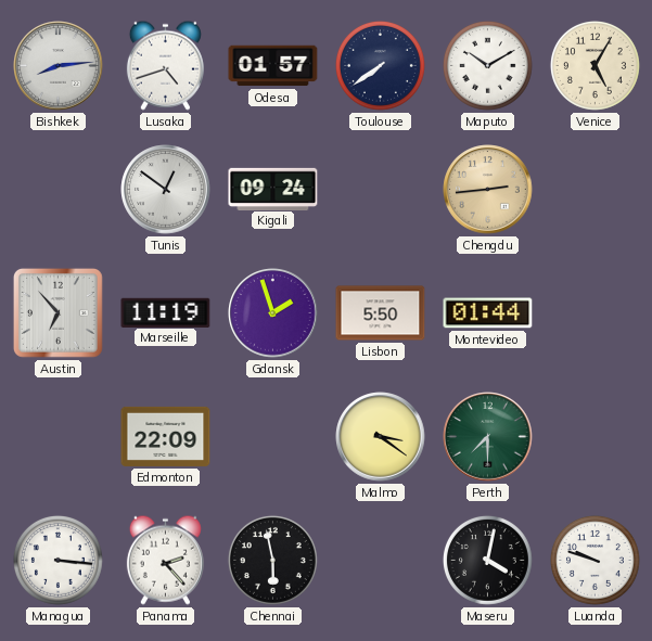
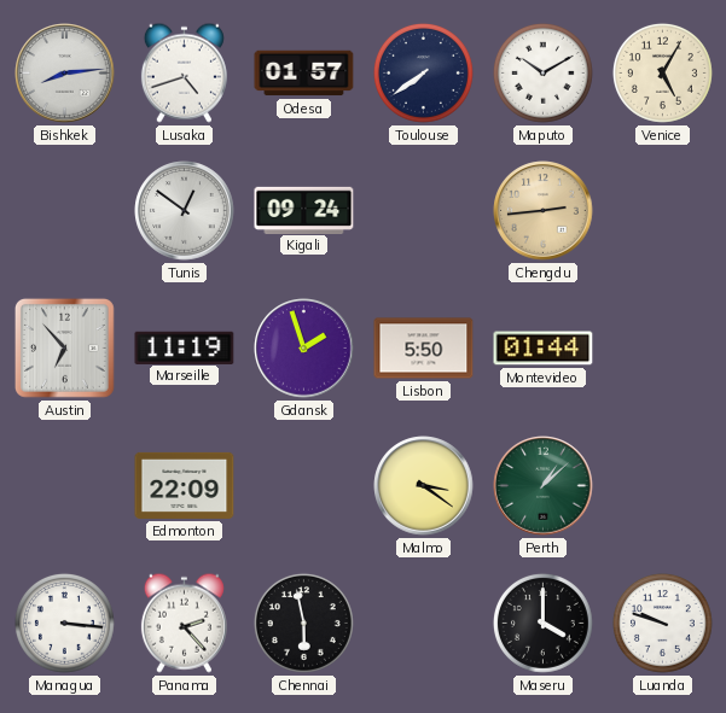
Perth: 7:30 -> 1:08 (544, 486)
Maseru: 4:02 -> 4:00 (542, 623)
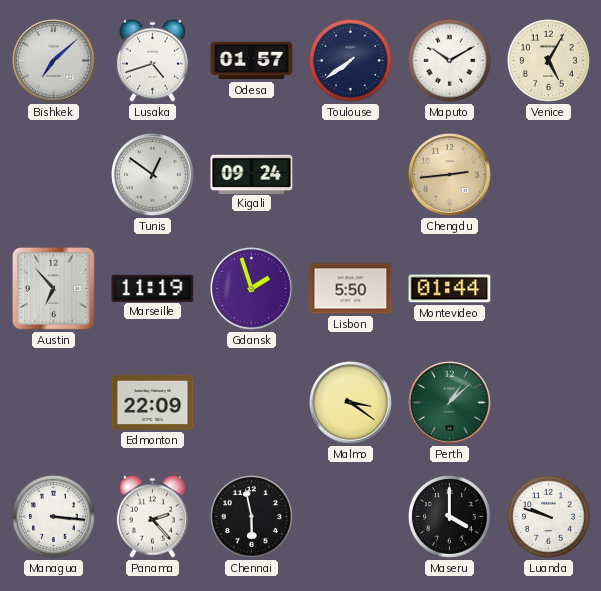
Bishkek: 8:14 -> 7:08 (54, 61)
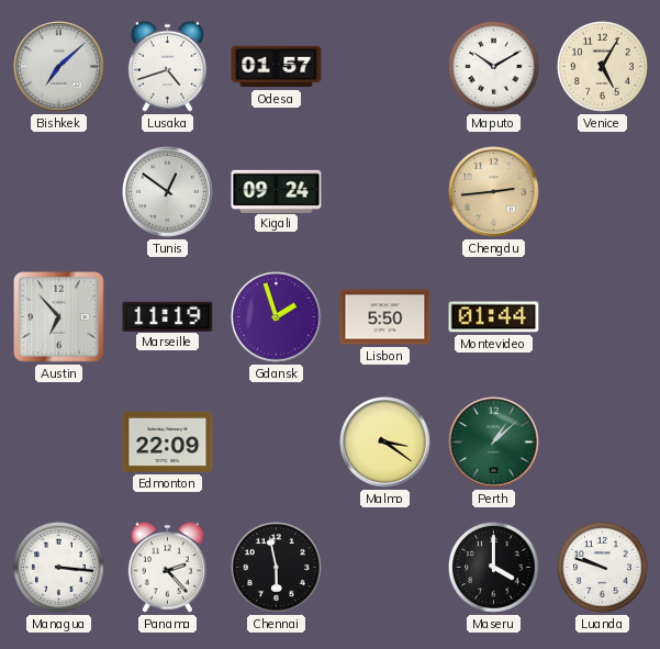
Toulouse: 7:39 -> none (350, 60)
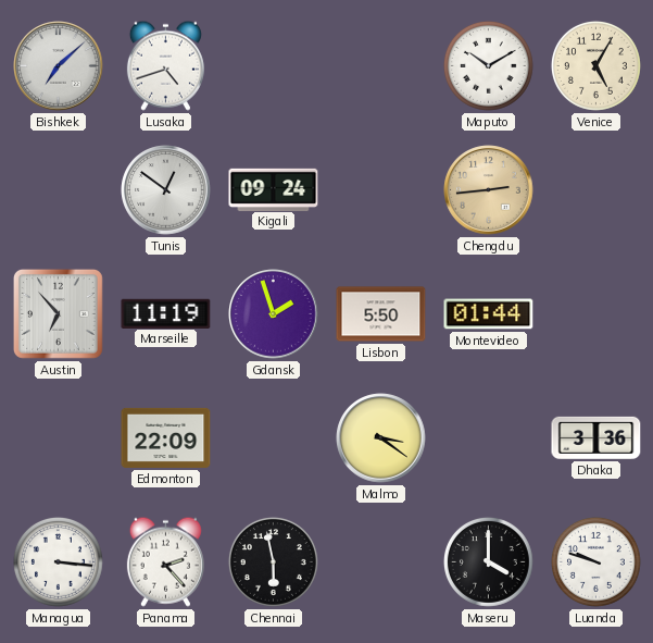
Odesa: 01:57 -> none (277, 67)
Perth: 1:08 -> none (494, 443)
Dhaka: none -> 3:36 (597, 437)
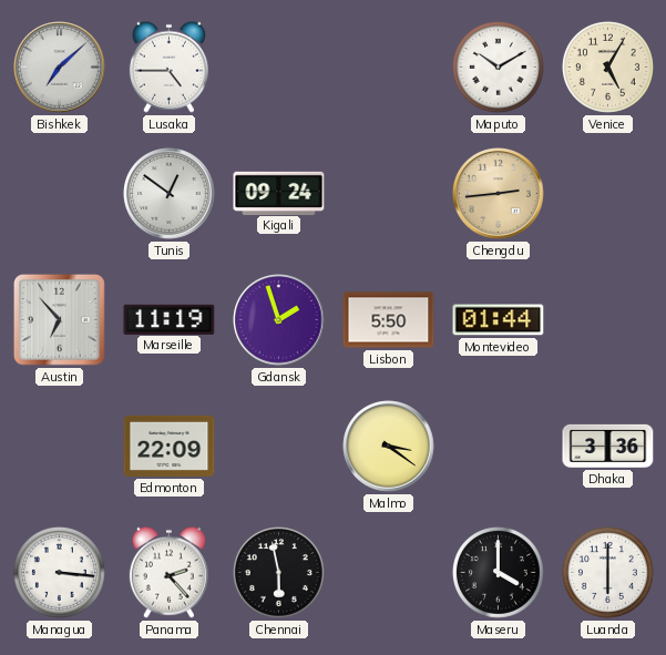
Lusaka: 4:42 -> 4:45 (168, 66)
Luanda: 9:48 -> 6:00 (607, 572)
